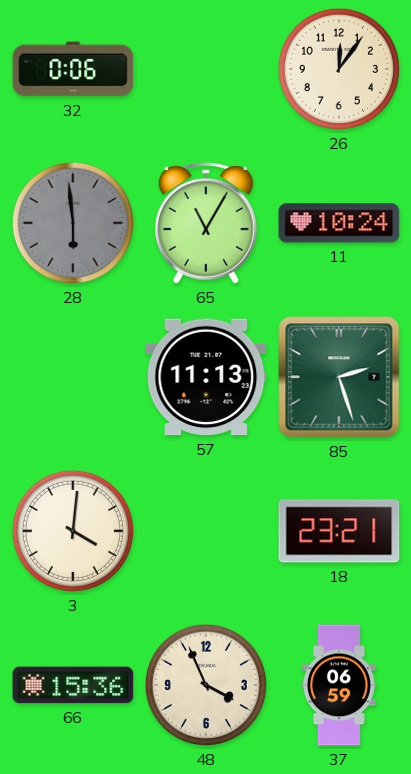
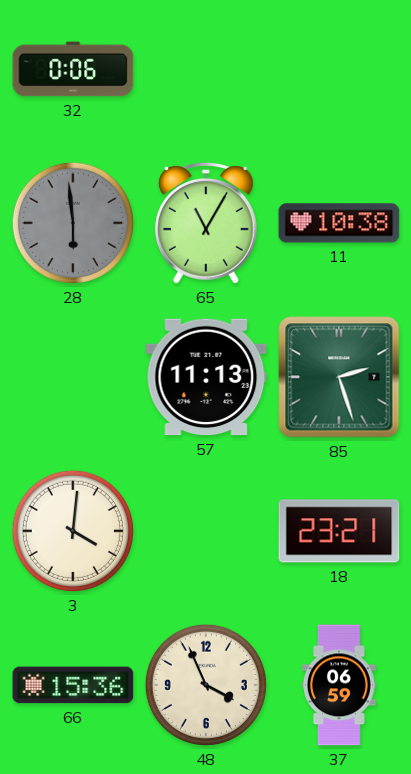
26: 12:06 -> none (339, 69)
11: 10:24 -> 10:38 (339, 223)
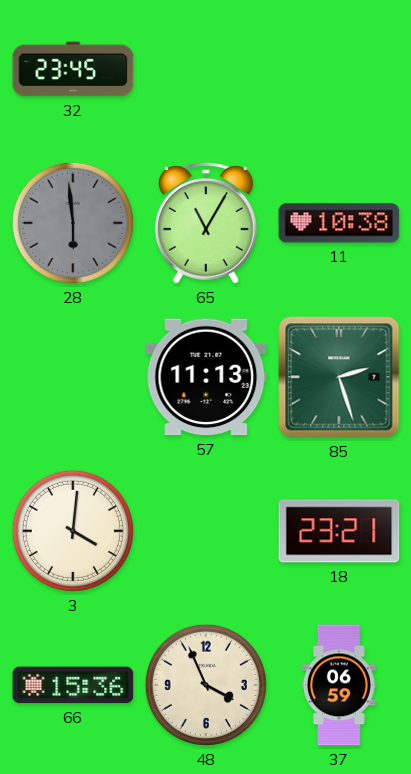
32: 0:06 -> 23:45 (73, 69)
